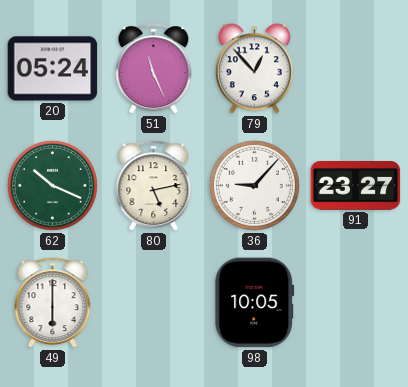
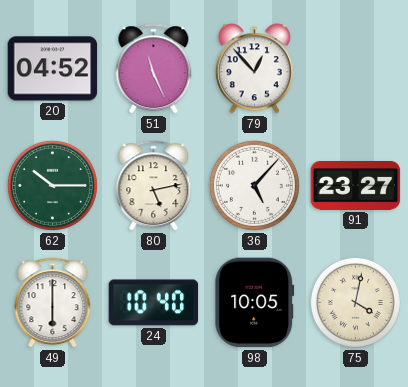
20: 05:24 -> 04:52 (53, 69)
62: 10:19 -> 10:15 (52, 185)
36: 9:07 -> 5:07 (254, 185)
24: none -> 10:40 (154, 303)
75: none -> 4:02 (355, 302)
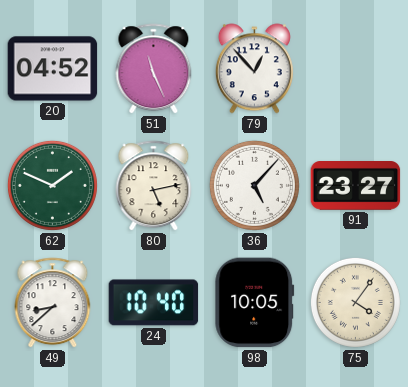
62: 10:15 -> 1:49 (52, 185)
49: 6:00 -> 8:38 (53, 303)
75: 4:02 -> 4:06 (355, 302)
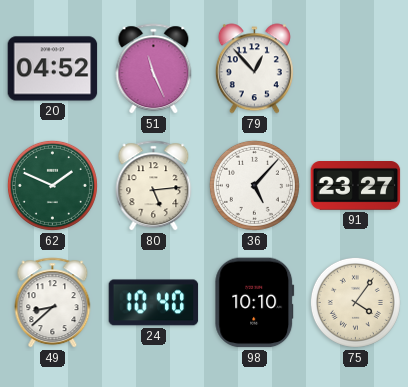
80: 5:13 -> 5:14 (154, 186)
98: 10:05 -> 10:10 (255, 303)
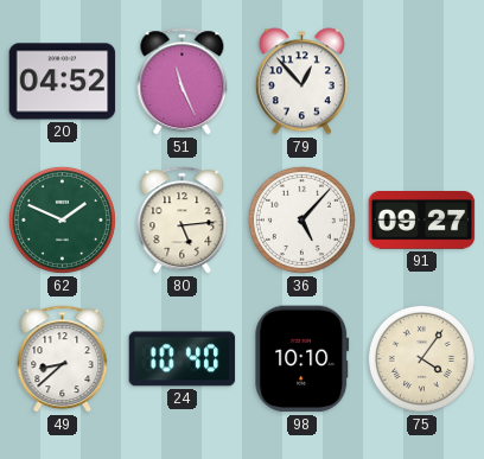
91: 23:27 -> 09:27 (422, 221)
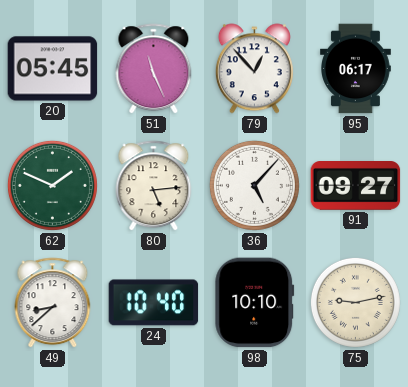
20: 04:52 -> 05:45 (53, 69)
95: none -> 06:17 (356, 69)
75: 4:06 -> 9:13 (355, 302)
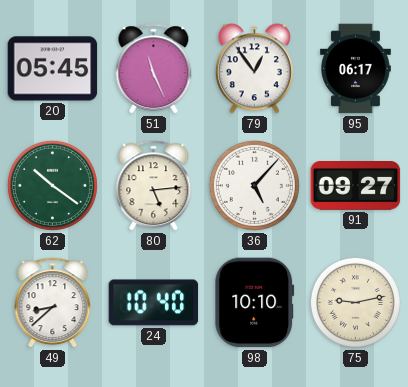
79: 12:53 -> 12:54 (254, 69)
62: 1:49 -> 10:21 (52, 185)
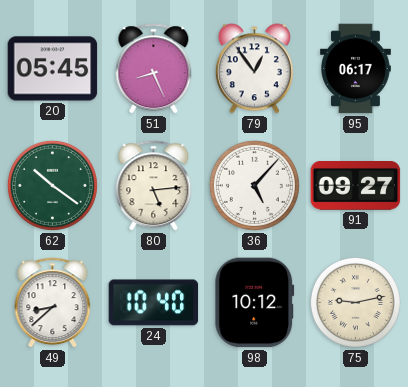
51: 11:26 -> 8:26 (154, 69)
98: 10:10 -> 10:12 (255, 303)
